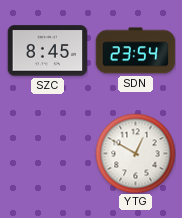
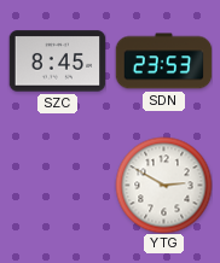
SDN: 23:54 -> 23:53 (163, 62)
YTG: 12:50 -> 2:50 (163, 185)
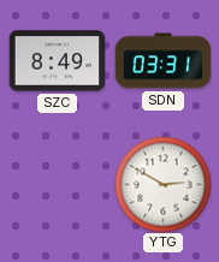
SZC: 8:45 -> 8:49 (57, 61)
SDN: 23:53 -> 03:31 (162, 61)
